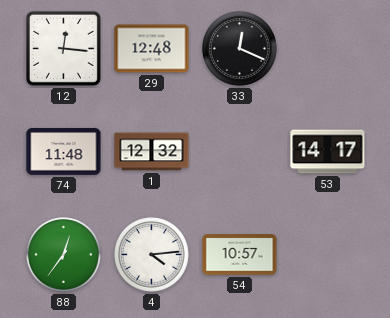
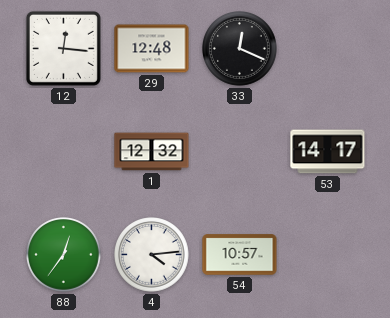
74: 11:48 -> none (64, 151)
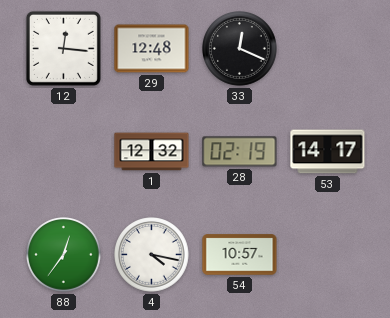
28: none -> 02:19 (240, 152)
4: 4:14 -> 4:17 (152, 255)
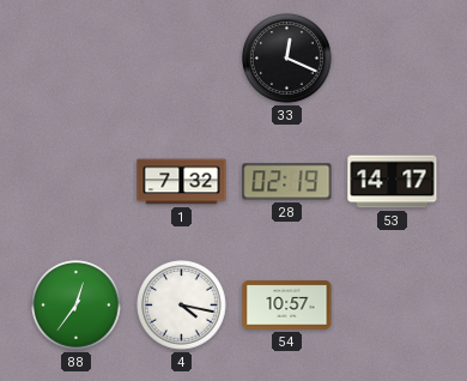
12: 12:16 -> none (63, 48)
29: 12:48 -> none (152, 49)
1: 12:32 -> 7:32 (182, 182)
